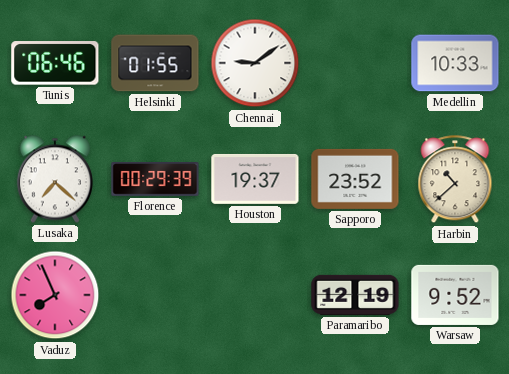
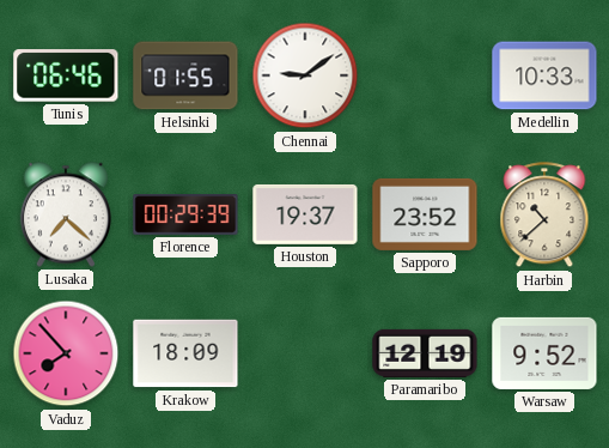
Vaduz: 7:56 -> 7:53 (66, 353)
Krakow: none -> 18:09 (185, 353)
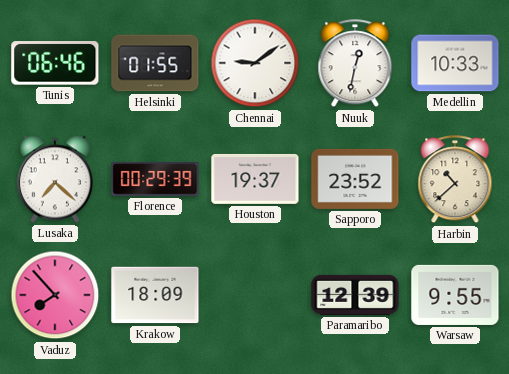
Nuuk: none -> 12:32 (355, 64)
Paramaribo: 12:19 -> 12:39 (355, 295)
Warsaw: 9:52 -> 9:55 (455, 295)
